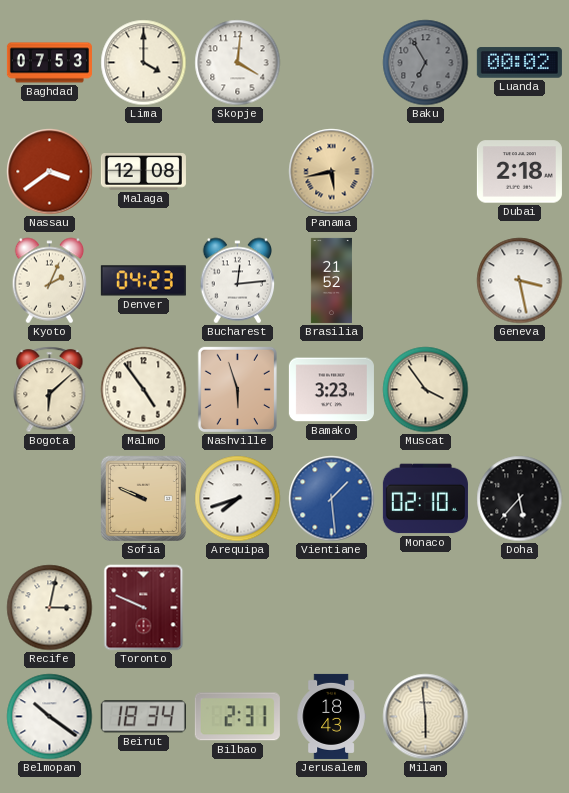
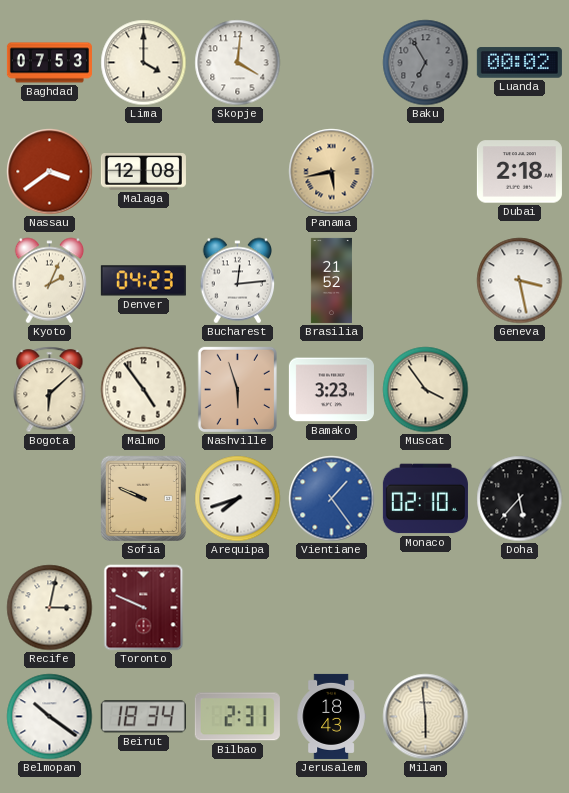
Vientiane: 1:29 -> 1:24 (332, 499)
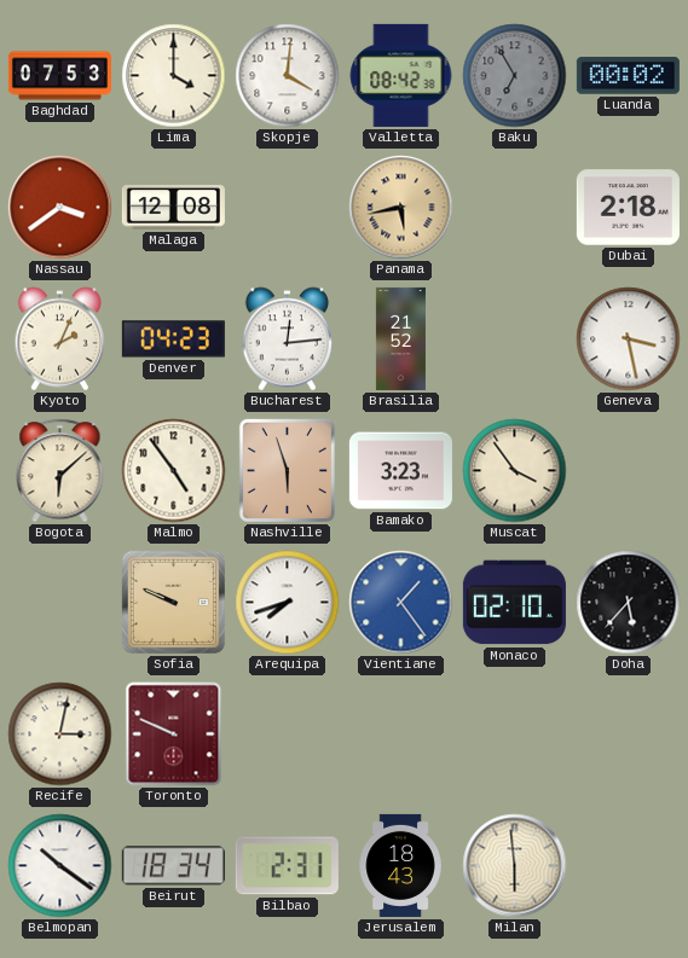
Valletta: none -> 08:42 (401, 75)
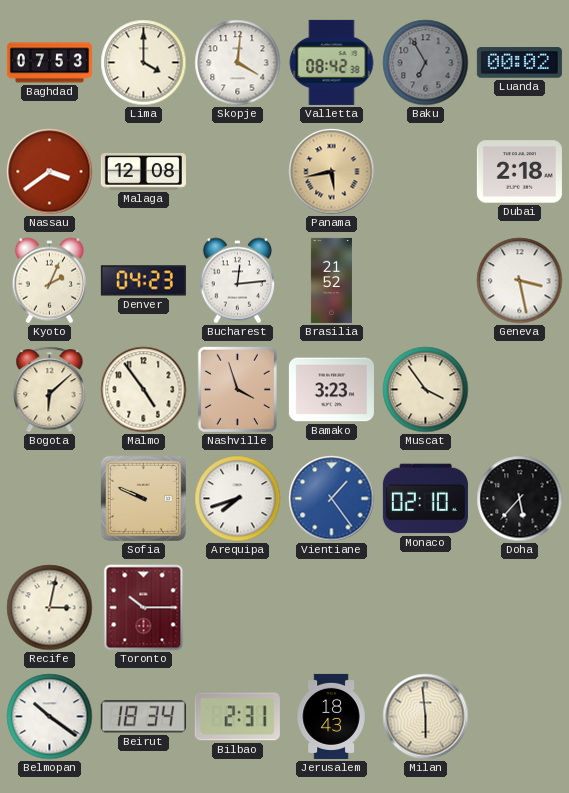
Nashville: 5:57 -> 3:57 (237, 389)
Toronto: 9:49 -> 10:15 (144, 608)
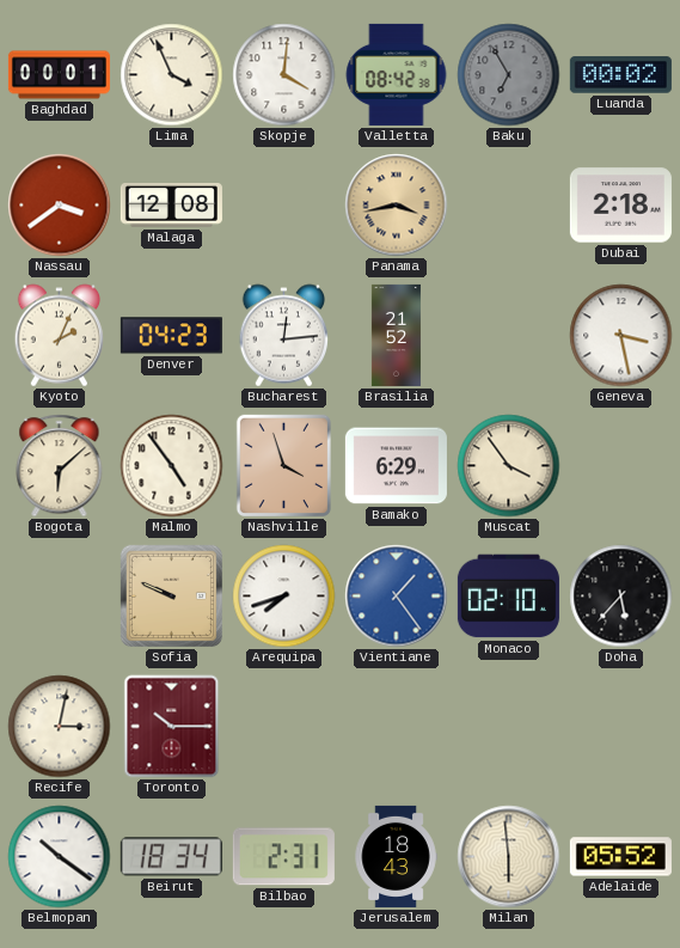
Baghdad: 07:53 -> 00:01 (59, 75)
Lima: 4:00 -> 3:56 (172, 75)
Panama: 5:43 -> 3:43 (397, 206)
Bamako: 3:23 -> 6:29 (396, 466)
Adelaide: none -> 05:52 (620, 857)
